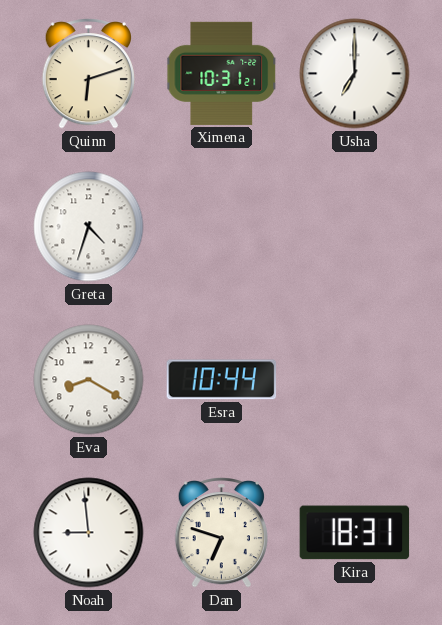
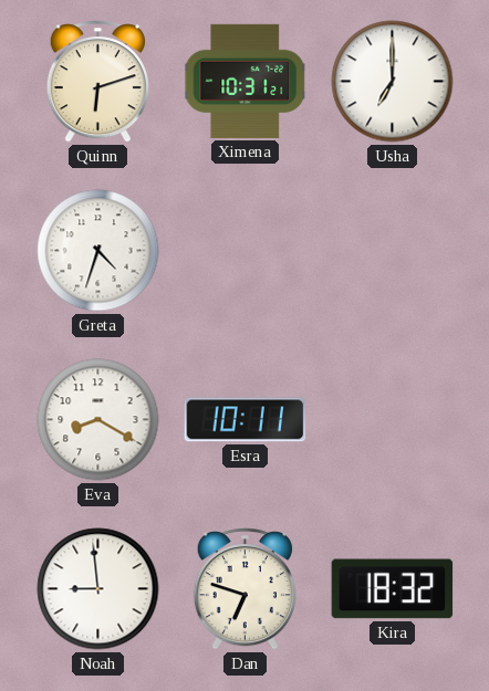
Esra: 10:44 -> 10:11 (246, 420)
Kira: 18:31 -> 18:32 (393, 589)
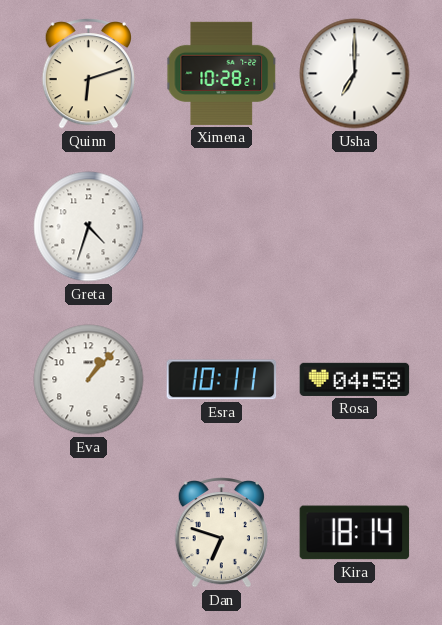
Ximena: 10:31 -> 10:28 (222, 73)
Eva: 8:20 -> 1:07 (89, 380)
Rosa: none -> 04:58 (355, 379)
Noah: 8:59 -> none (98, 589)
Kira: 18:32 -> 18:14 (355, 533)
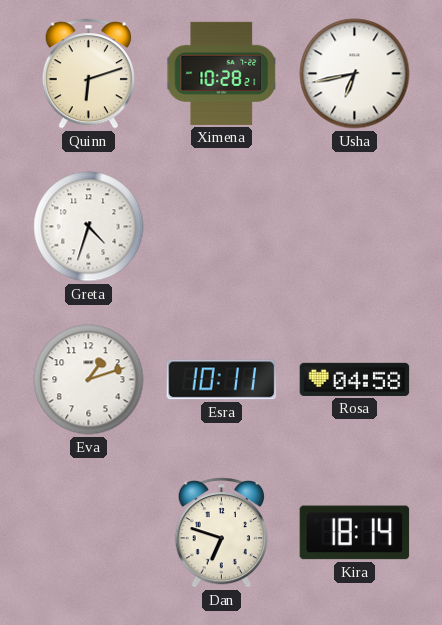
Usha: 7:00 -> 6:43 (355, 74)
Eva: 1:07 -> 1:12 (89, 380)
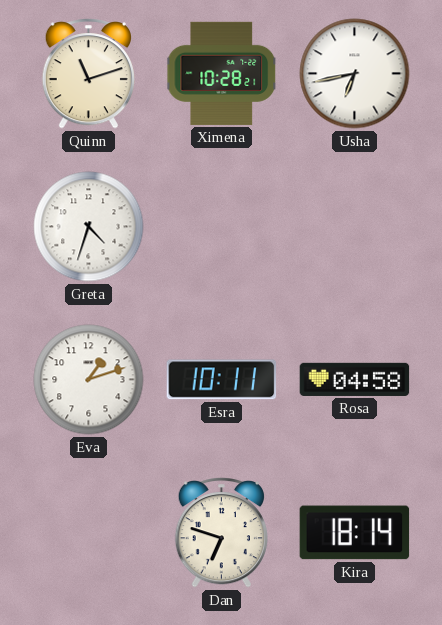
Quinn: 6:12 -> 11:12 (88, 74)
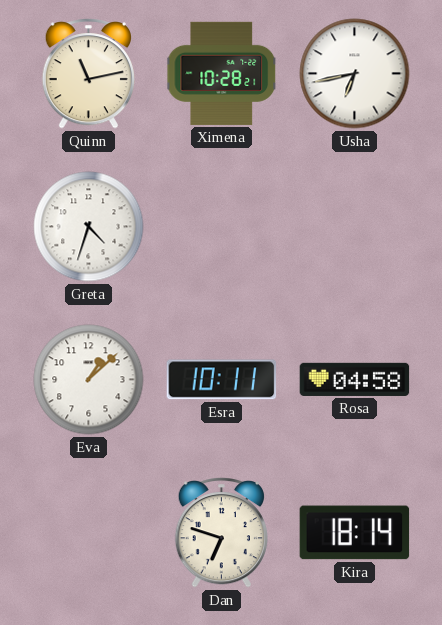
Quinn: 11:12 -> 11:13 (88, 74)
Eva: 1:12 -> 1:08 (89, 380)
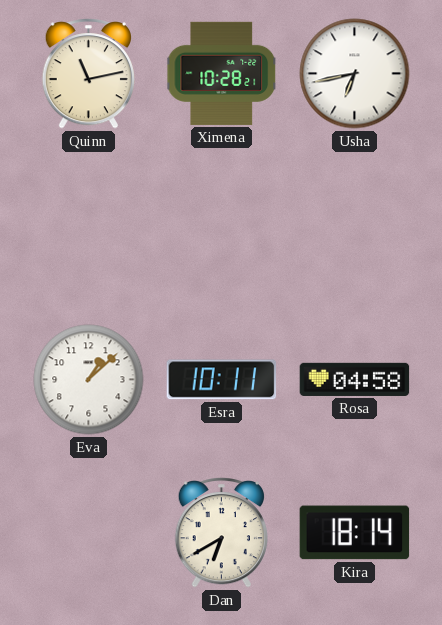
Greta: 4:33 -> none (89, 227)
Dan: 6:48 -> 6:40 (221, 533)
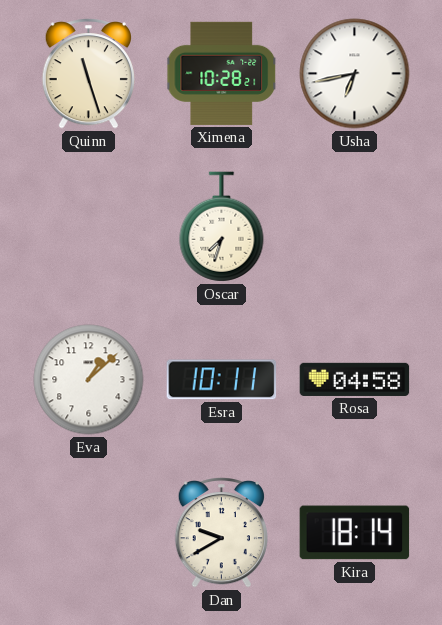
Quinn: 11:13 -> 11:27 (88, 74)
Oscar: none -> 7:33 (222, 227)
Dan: 6:40 -> 9:40 (221, 533)
